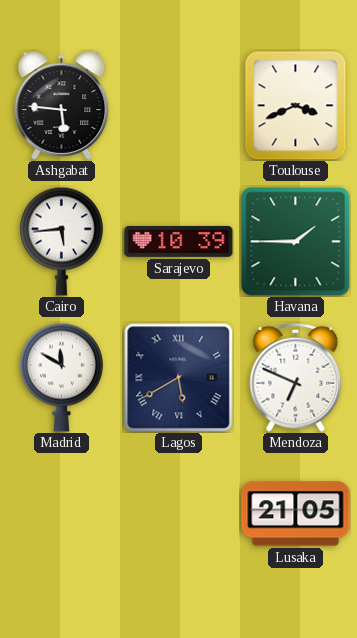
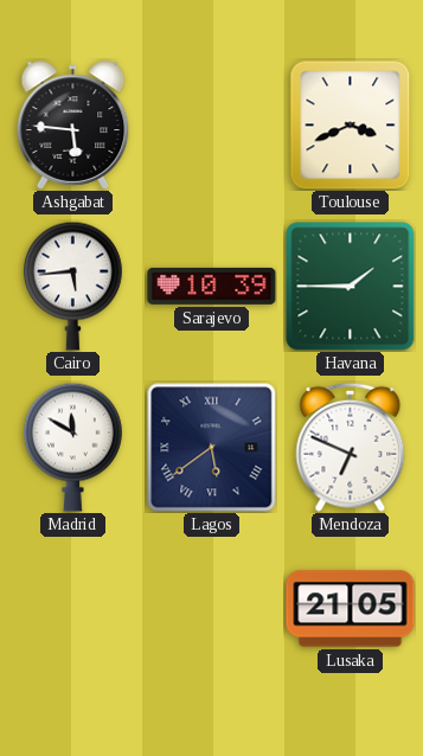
Lagos: 5:40 -> 5:39 (211, 447)
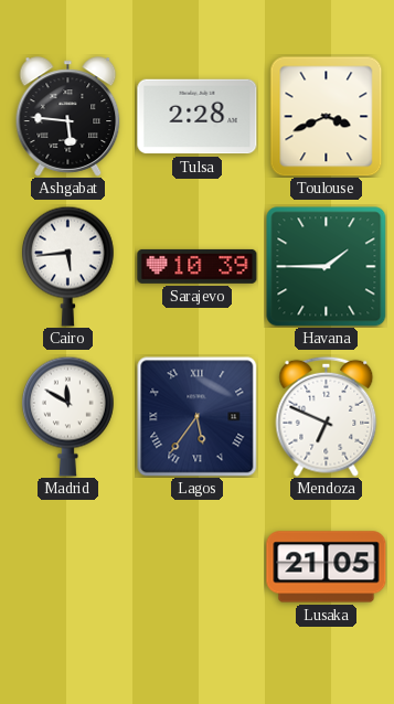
Tulsa: none -> 2:28 (198, 117)
Lagos: 5:39 -> 5:36 (196, 416)
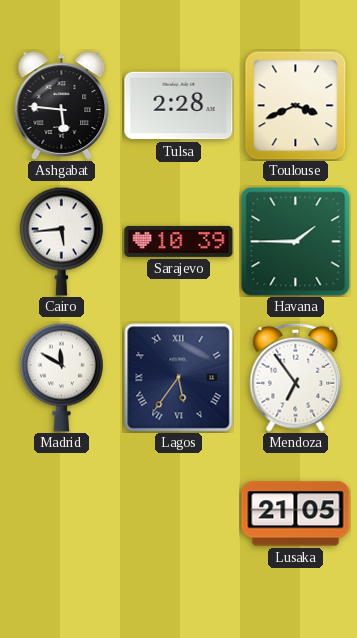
Mendoza: 6:49 -> 6:54 (296, 377)
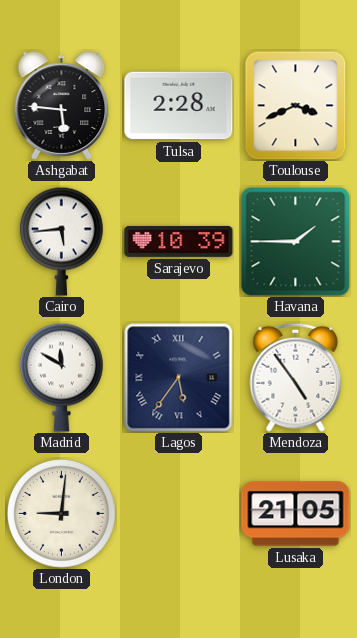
Mendoza: 6:54 -> 4:54 (296, 377)
London: none -> 9:01 (62, 514)
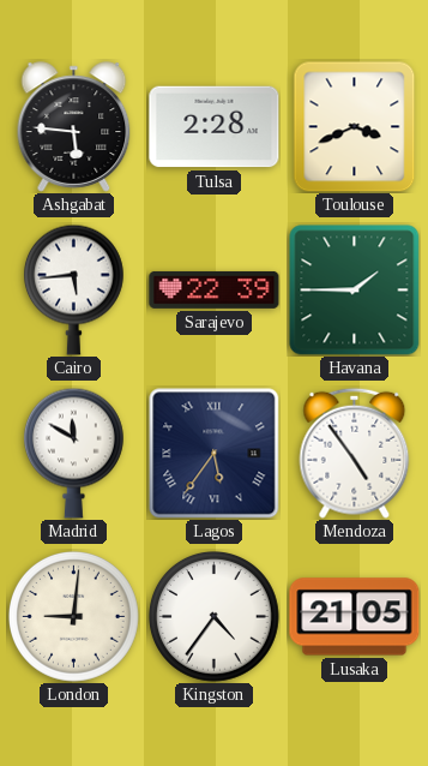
Sarajevo: 10:39 -> 22:39 (215, 289)
Kingston: none -> 4:36 (215, 617)
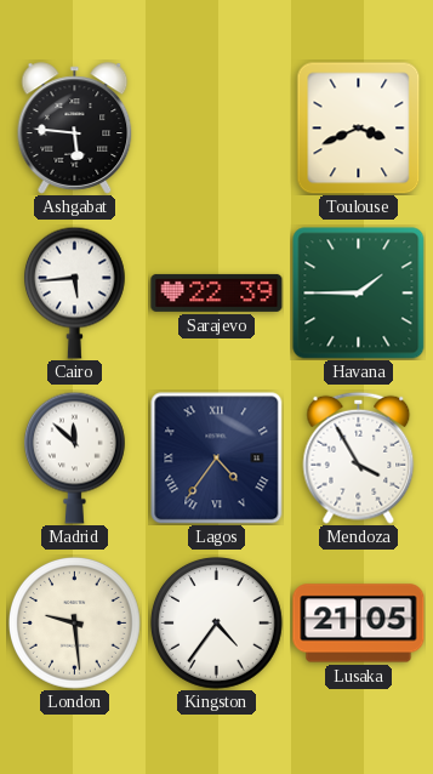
Tulsa: 2:28 -> none (215, 127)
Madrid: 11:50 -> 11:52 (74, 457)
Lagos: 5:36 -> 4:36 (216, 457)
Mendoza: 4:54 -> 3:55 (359, 457)
London: 9:01 -> 9:29 (75, 624)
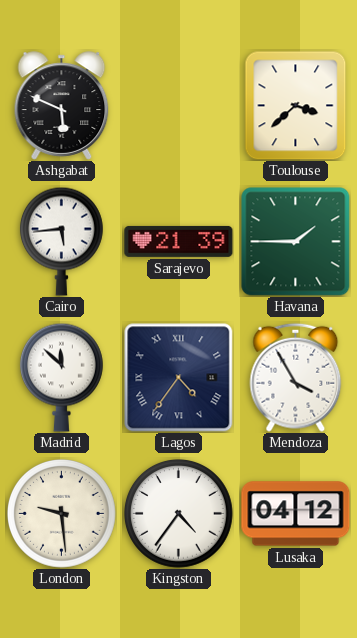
Ashgabat: 5:46 -> 5:49 (62, 106)
Toulouse: 3:41 -> 3:38 (296, 105)
Sarajevo: 22:39 -> 21:39 (179, 241)
Lusaka: 21:05 -> 04:12 (296, 514)
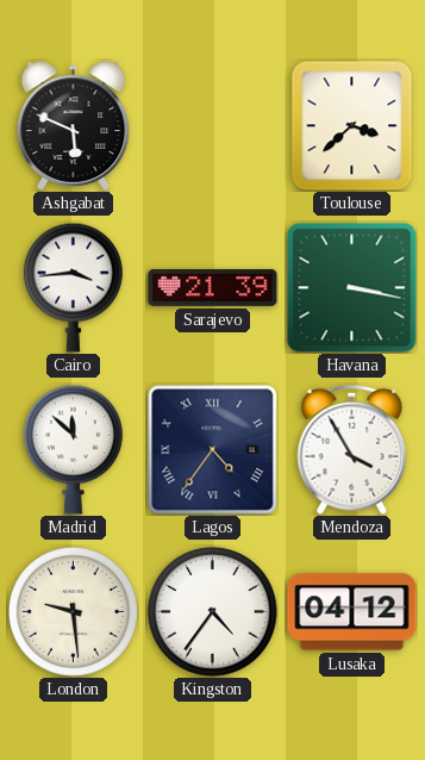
Cairo: 5:44 -> 3:44 (73, 287)
Havana: 1:45 -> 3:17 (352, 288)
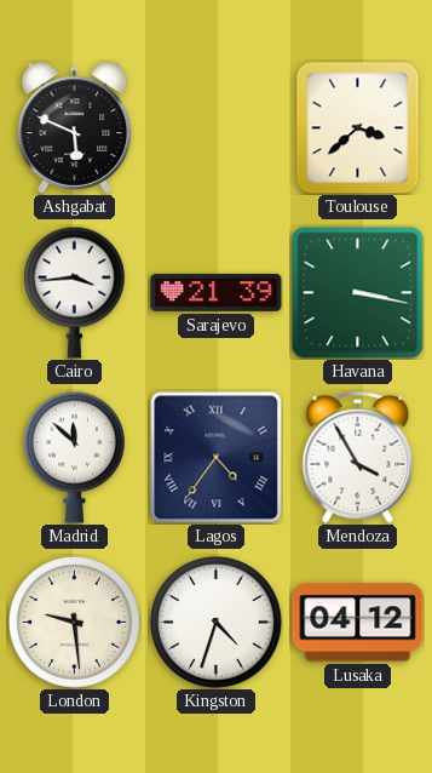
Kingston: 4:36 -> 4:33 (217, 623)
